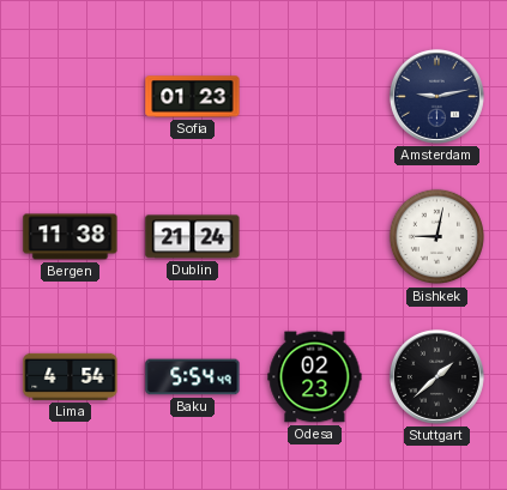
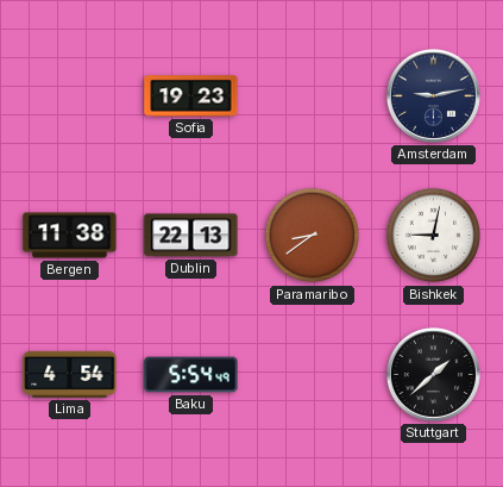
Sofia: 01:23 -> 19:23 (191, 96)
Dublin: 21:24 -> 22:13 (191, 236)
Paramaribo: none -> 8:39 (313, 236)
Odesa: 02:23 -> none (315, 377)
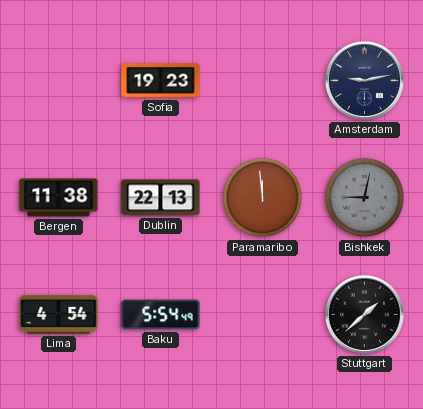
Paramaribo: 8:39 -> 11:59 (263, 198)
Bishkek dial: white -> grey (365, 198)
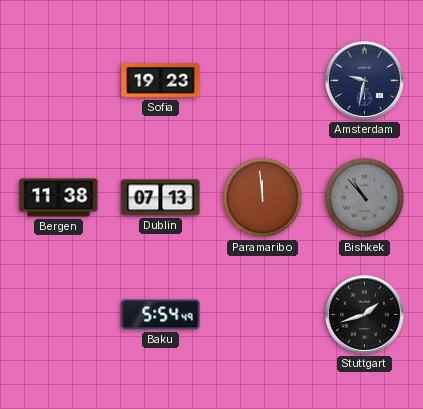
Amsterdam: 9:13 -> 9:32 (364, 80)
Dublin: 22:13 -> 07:13 (161, 198)
Bishkek: 9:02 -> 10:53 (365, 198)
Lima: 4:54 -> none (59, 314)
Stuttgart: 1:38 -> 1:42 (364, 314)
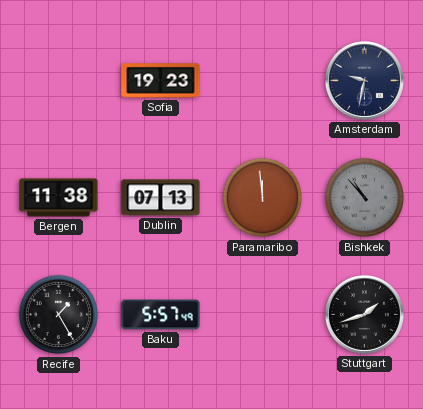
Recife: none -> 1:25 (59, 315)
Baku: 5:54 -> 5:57 (161, 315)
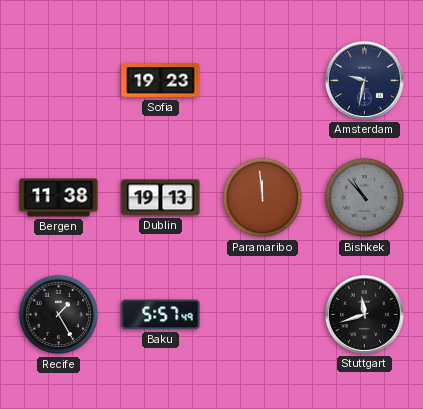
Dublin: 07:13 -> 19:13 (161, 198)
Stuttgart: 1:42 -> 11:42 (364, 314)
